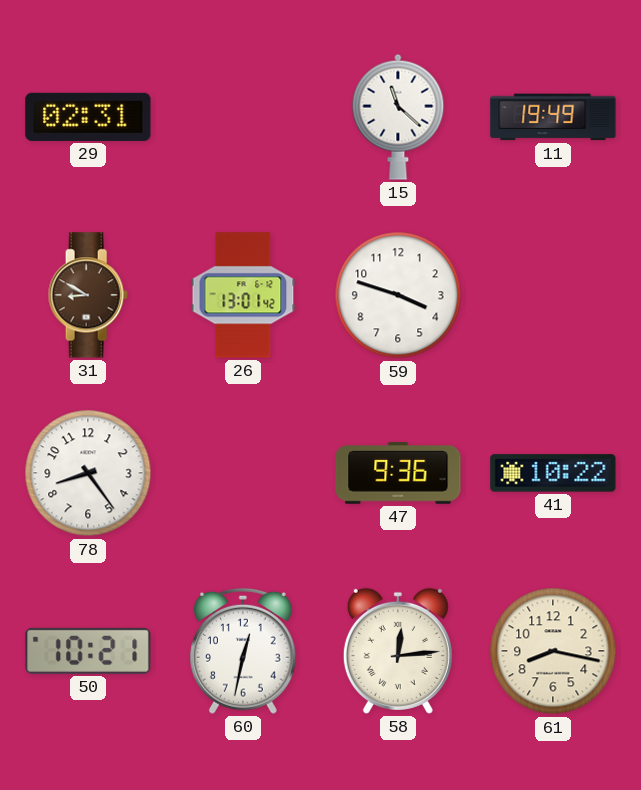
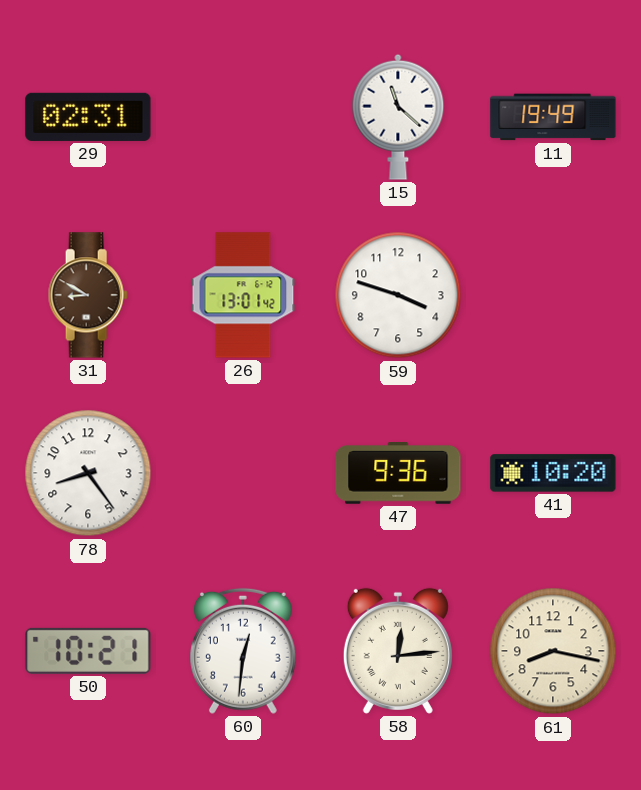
41: 10:22 -> 10:20 (553, 473)
60: 12:32 -> 12:31 (244, 651)
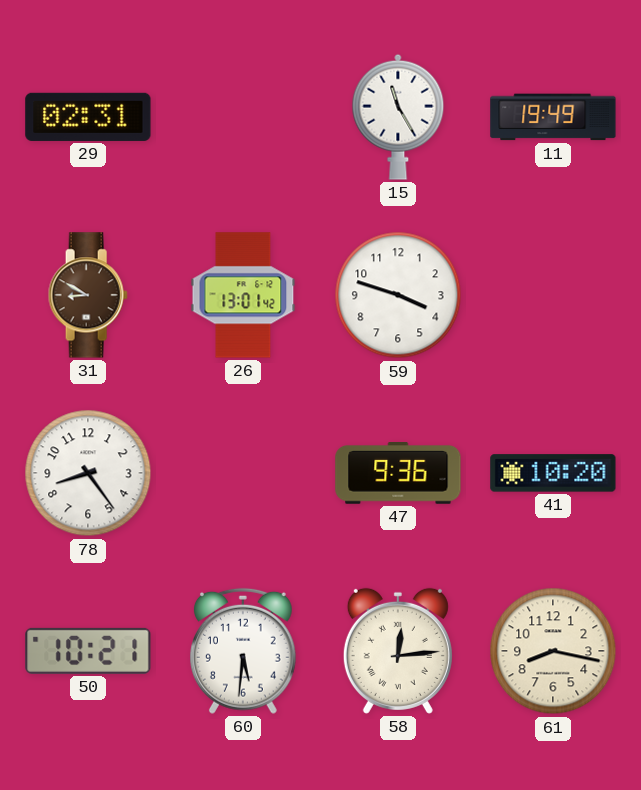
15: 11:22 -> 11:25 (398, 117)
60: 12:31 -> 5:31 (244, 651)
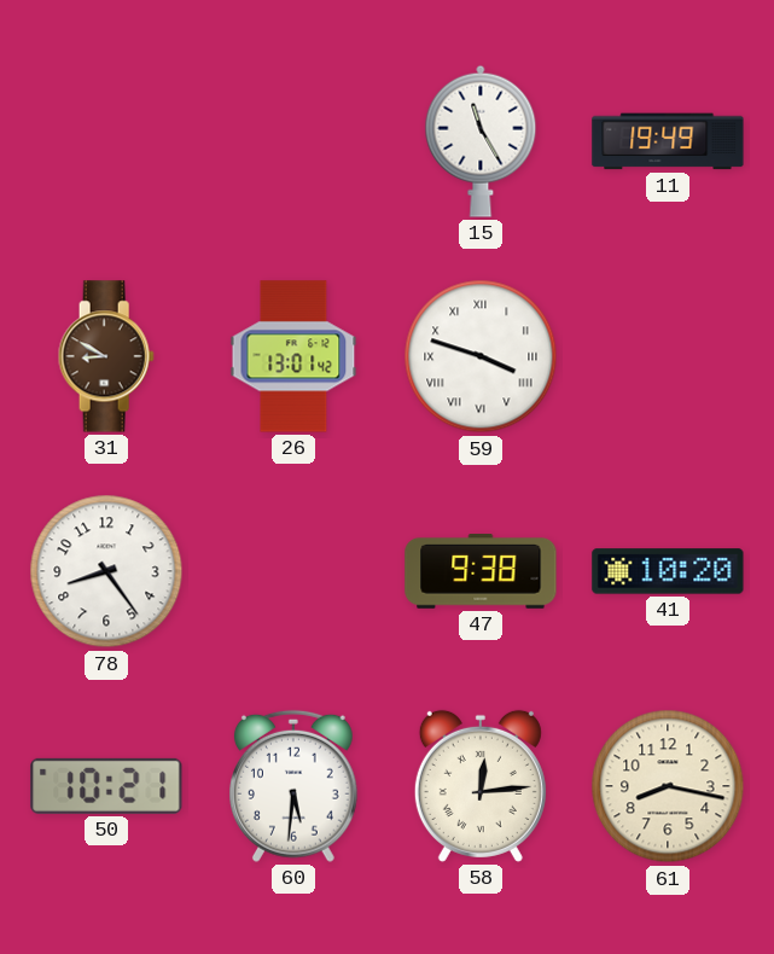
29: 02:31 -> none (88, 117)
59 numerals: Arabic -> Roman (481, 356)
47: 9:36 -> 9:38 (481, 572)
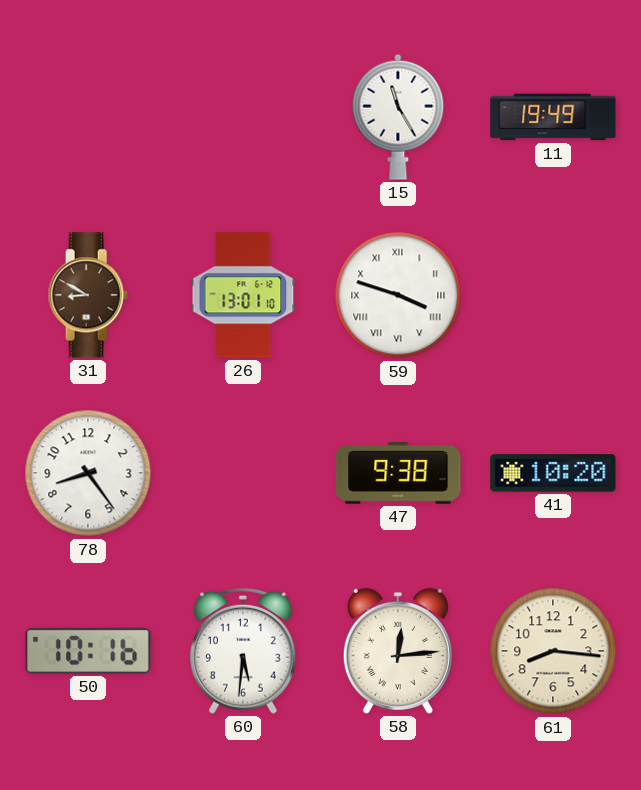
26: 13:01:42 -> 13:01:10 (243, 295)
50: 10:21 -> 10:16 (88, 651)
61: 8:17 -> 8:16 (553, 651)
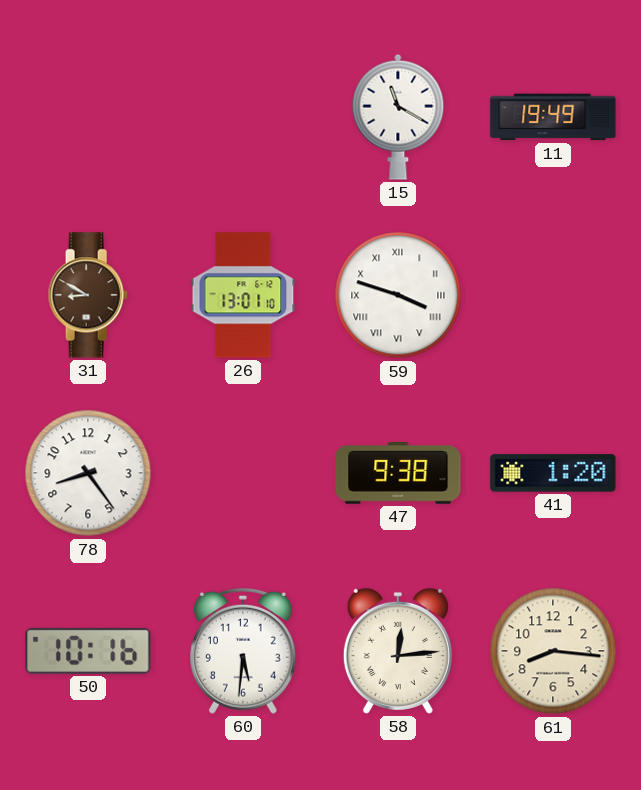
15: 11:25 -> 11:20 (398, 117)
41: 10:20 -> 1:20 (553, 473)
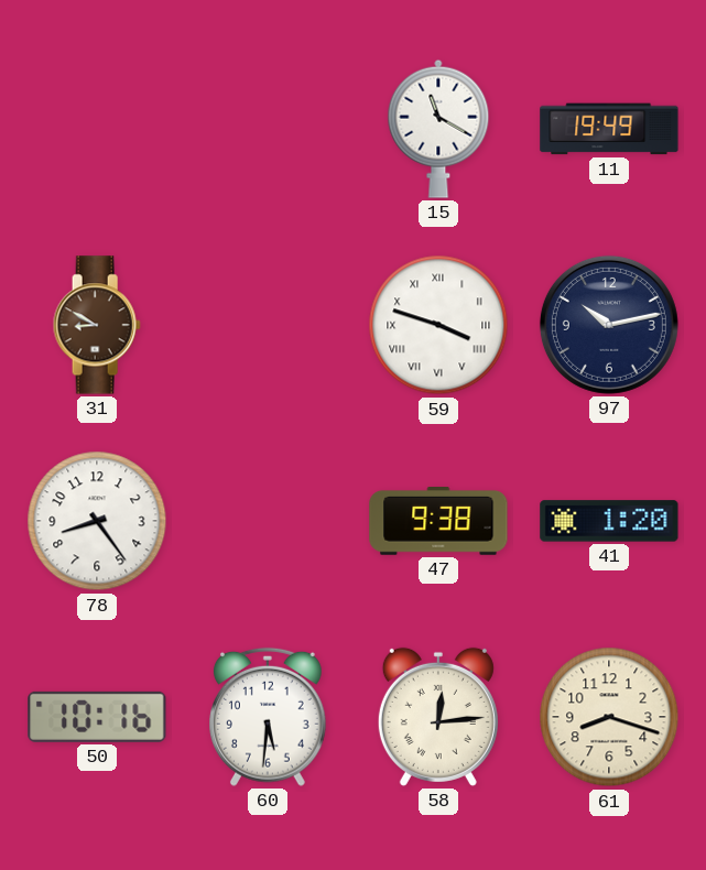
26: 13:01 -> none (243, 295)
97: none -> 10:13 (609, 325)
61: 8:16 -> 8:18 (609, 717)
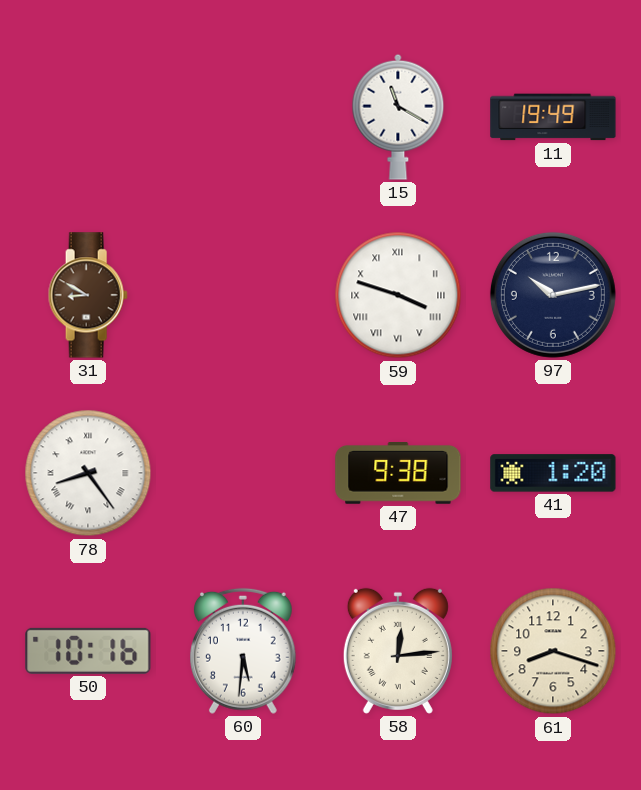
78 numerals: Arabic -> Roman (88, 473)
